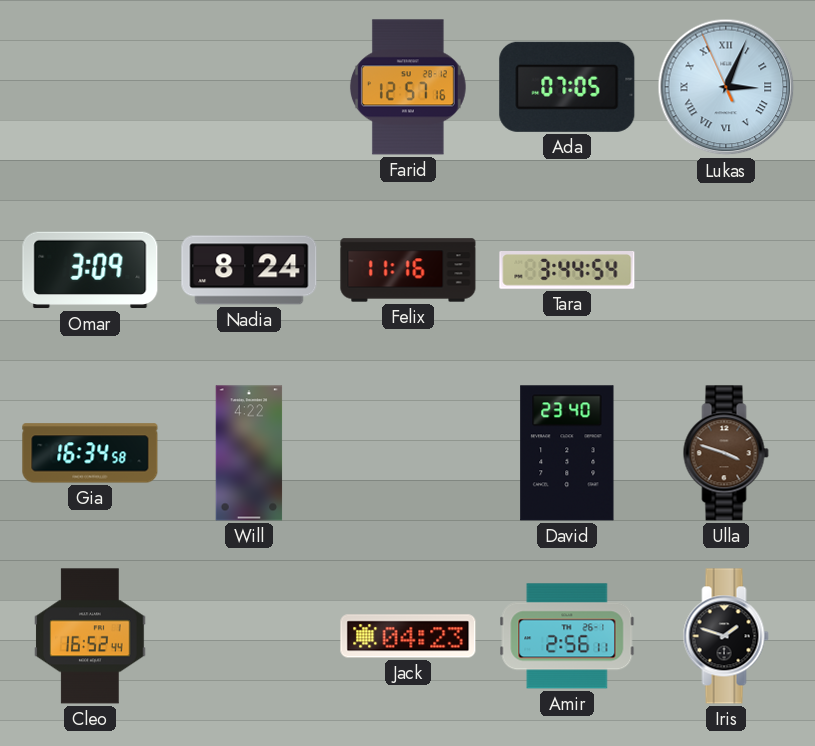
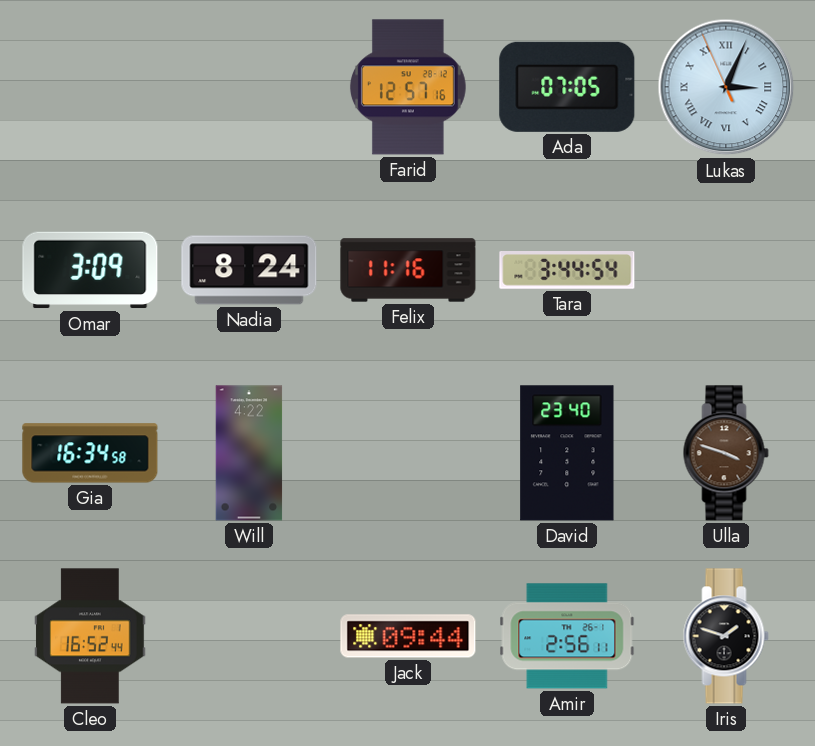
Jack: 04:23 -> 09:44 (408, 636)
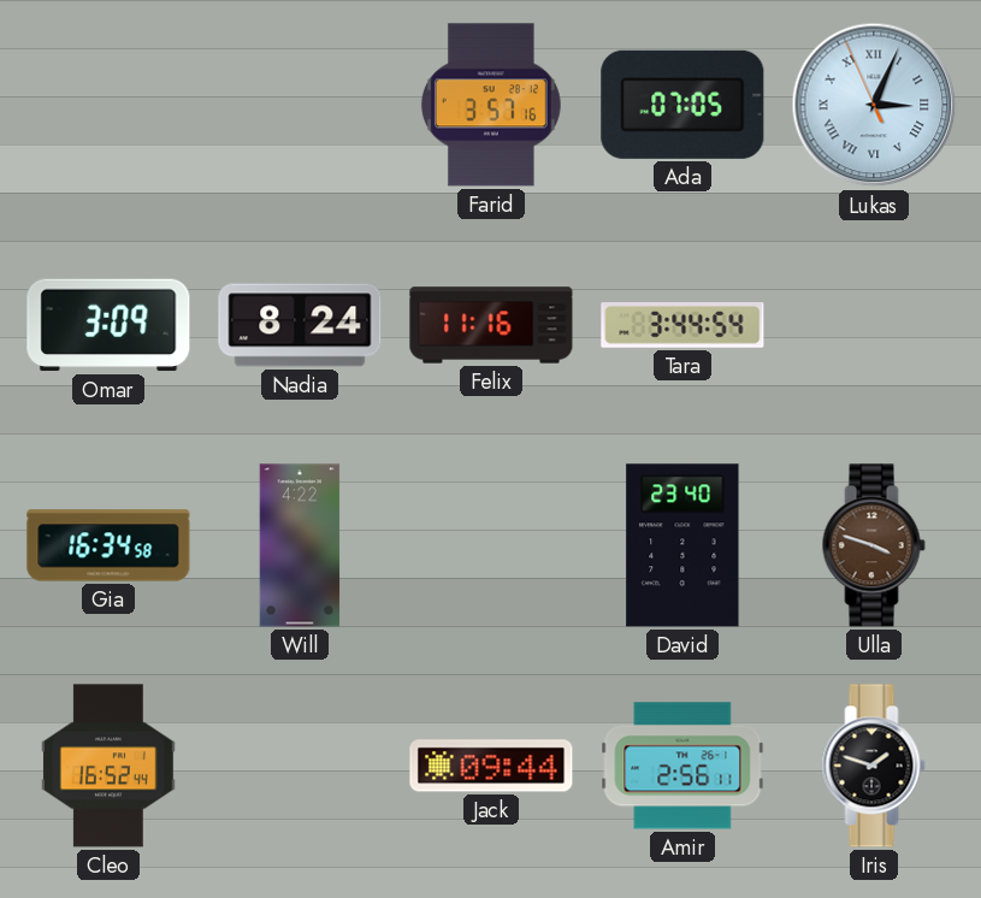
Farid: 12:57 -> 3:57 (491, 105)
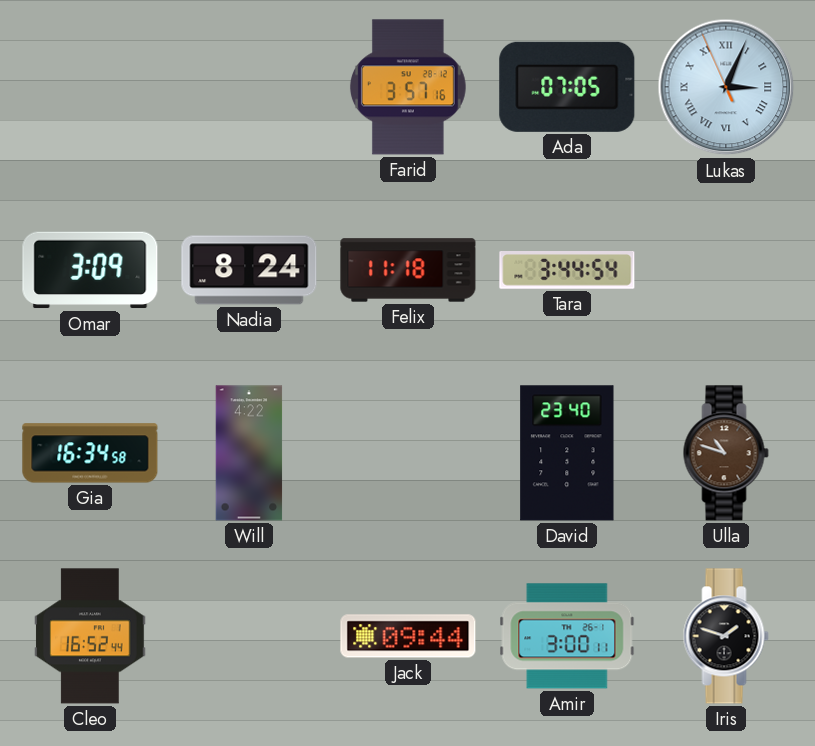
Felix: 11:16 -> 11:18 (408, 270)
Ulla: 3:48 -> 10:48 (726, 453)
Amir: 2:56 -> 3:00 (567, 636)
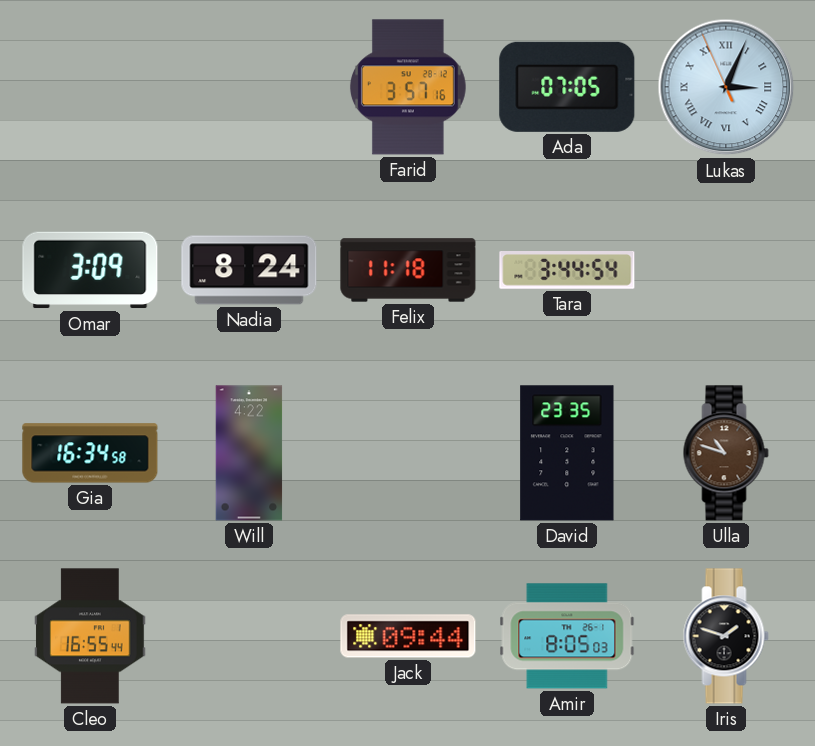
David: 23:40 -> 23:35 (567, 453)
Cleo: 16:52 -> 16:55 (90, 636)
Amir: 3:00 -> 8:05 (567, 636)
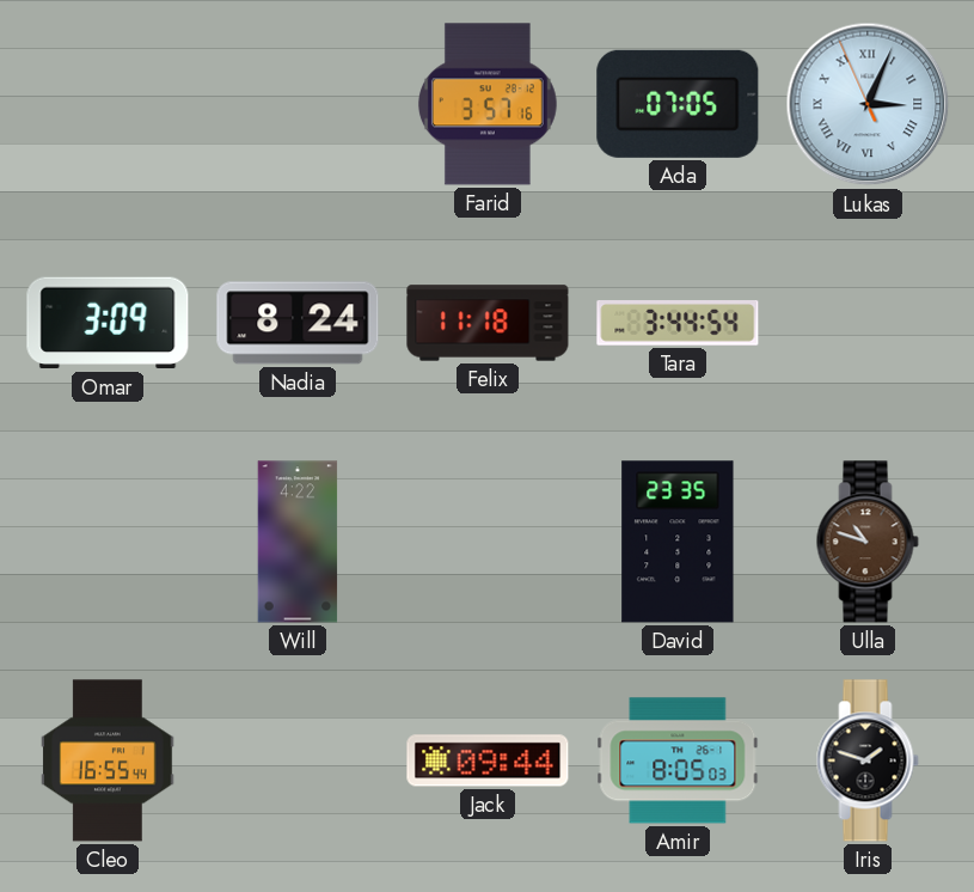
Gia: 16:34 -> none (90, 453)
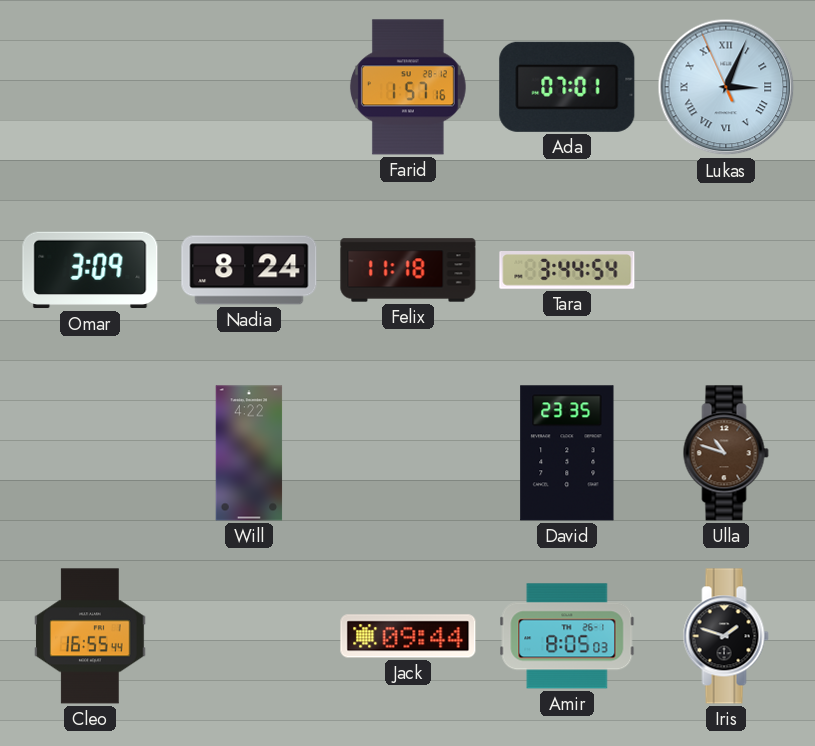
Farid: 3:57 -> 1:57 (408, 87)
Ada: 07:05 -> 07:01 (567, 87)
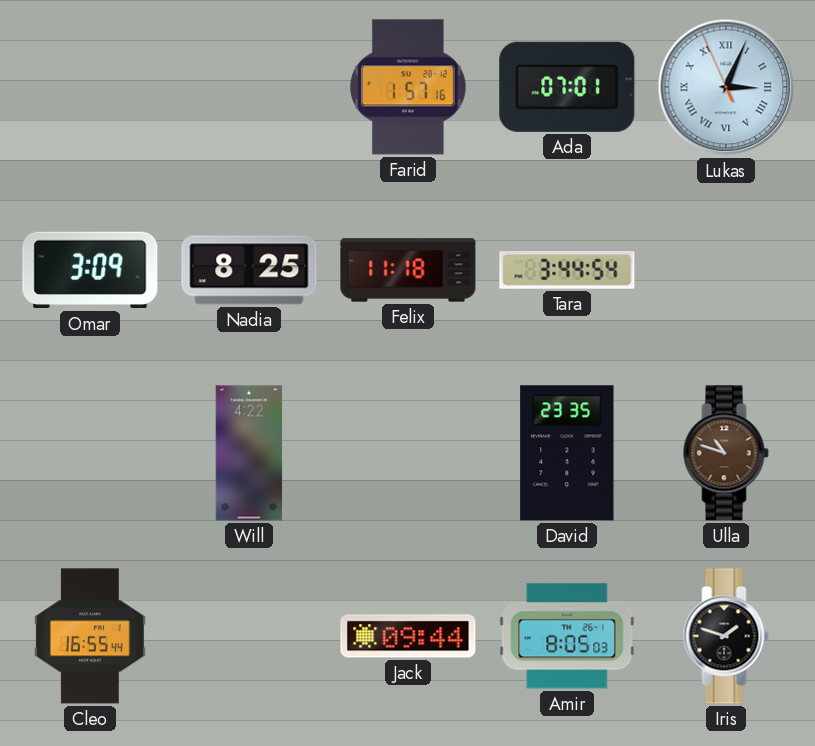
Nadia: 8:24 -> 8:25 (249, 270)
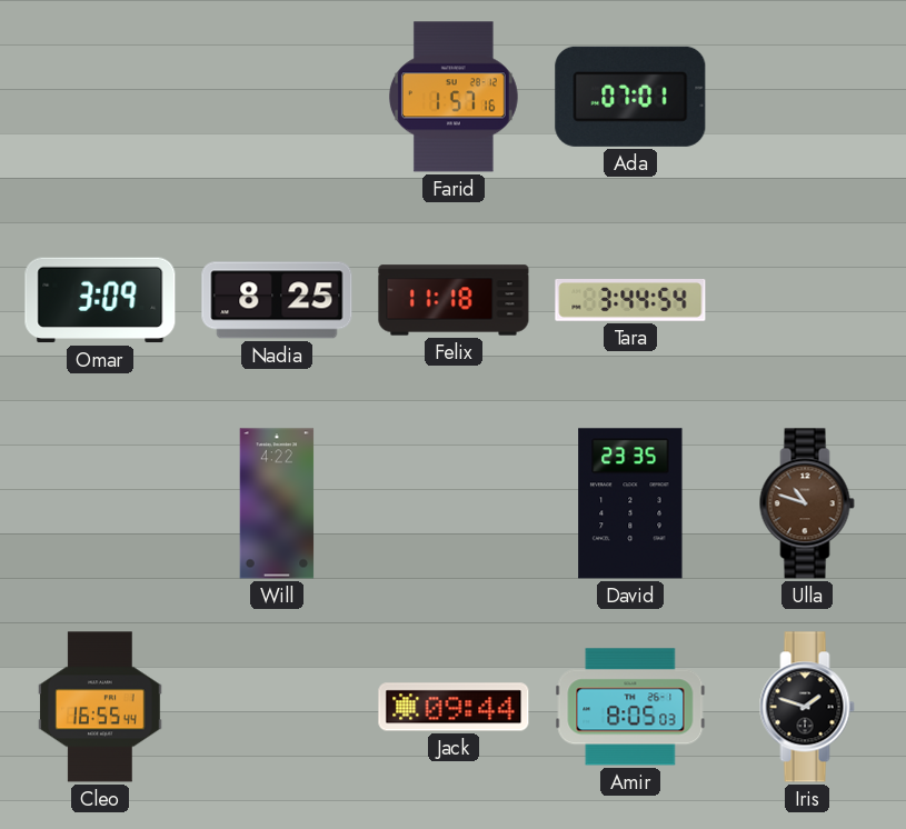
Lukas: 3:03 -> none (726, 87)
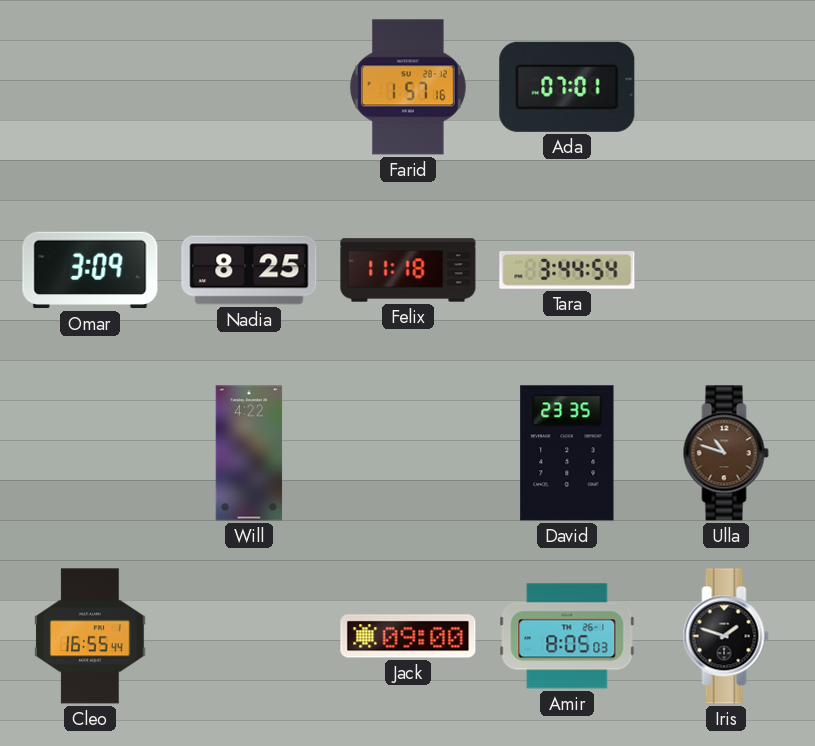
Jack: 09:44 -> 09:00 (408, 636)
